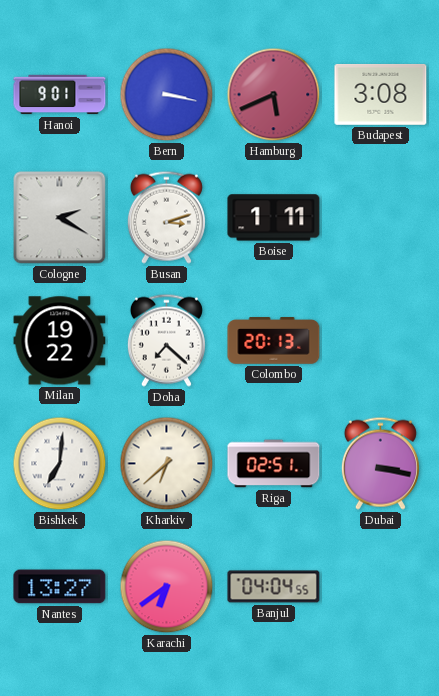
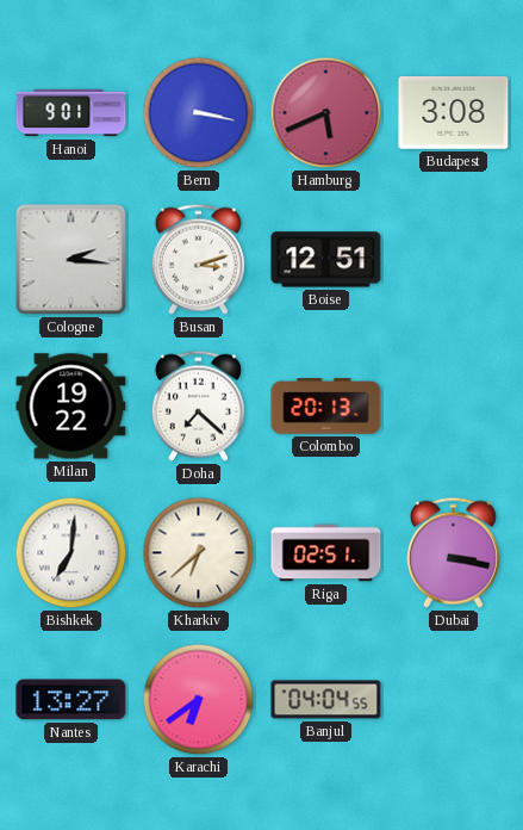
Cologne: 2:20 -> 2:16 (71, 260)
Boise: 1:11 -> 12:51 (326, 260)
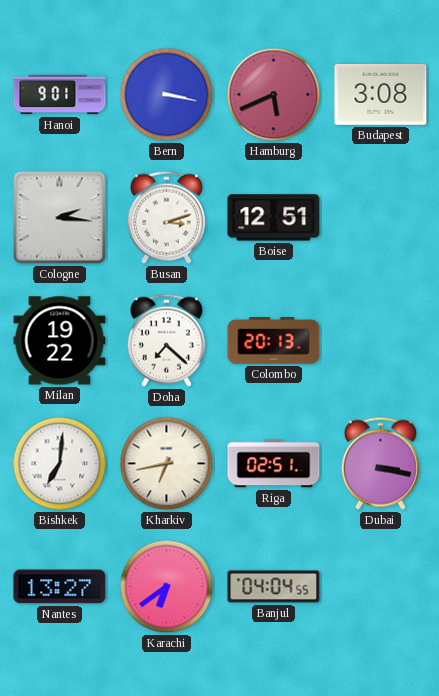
Kharkiv: 6:38 -> 6:43 (167, 464)
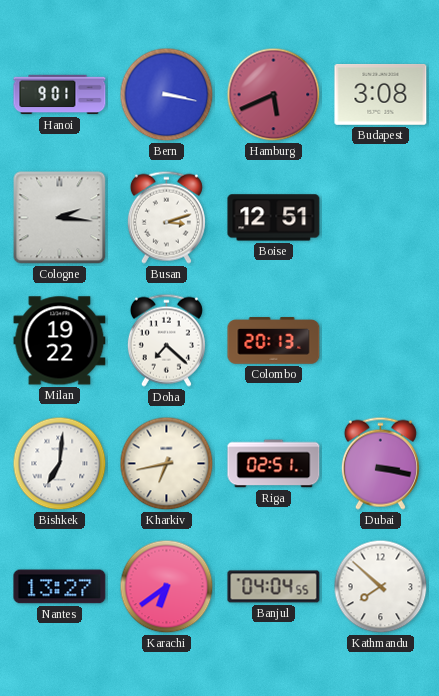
Kathmandu: none -> 7:52 (381, 587)
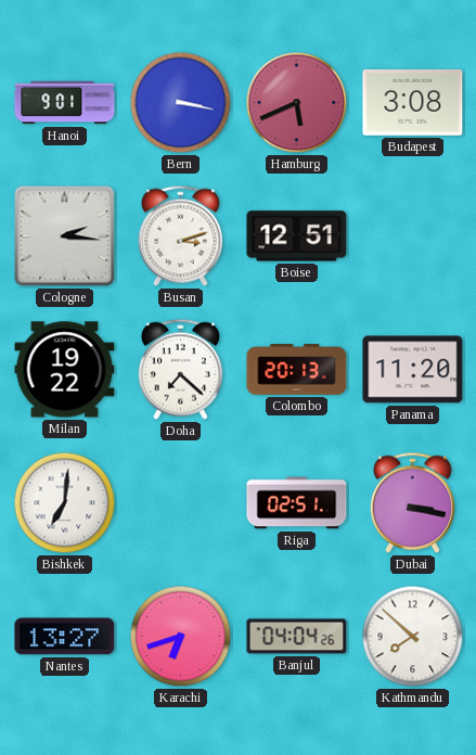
Panama: none -> 11:20 (413, 370)
Kharkiv: 6:43 -> none (167, 464)
Karachi: 6:39 -> 6:42 (181, 637)
Banjul: 04:04:55 -> 04:04:26 (297, 637)
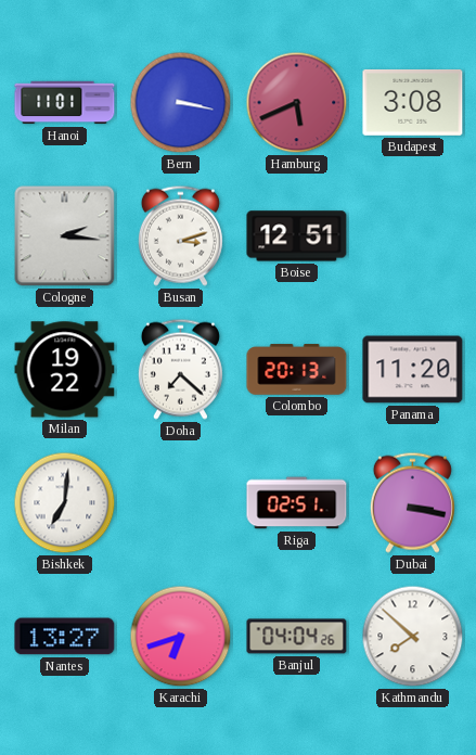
Hanoi: 9:01 -> 11:01 (65, 103)
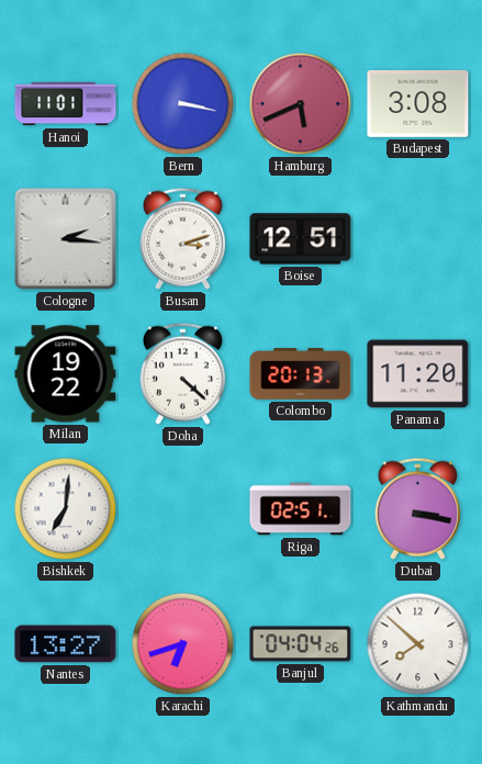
Doha: 7:22 -> 4:22 (182, 373)
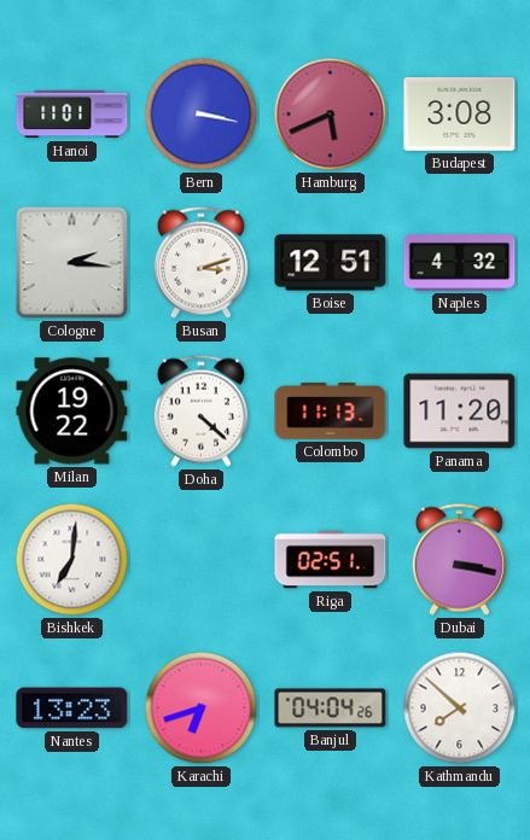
Naples: none -> 4:32 (460, 262)
Colombo: 20:13 -> 11:13 (331, 412)
Nantes: 13:27 -> 13:23 (72, 708)
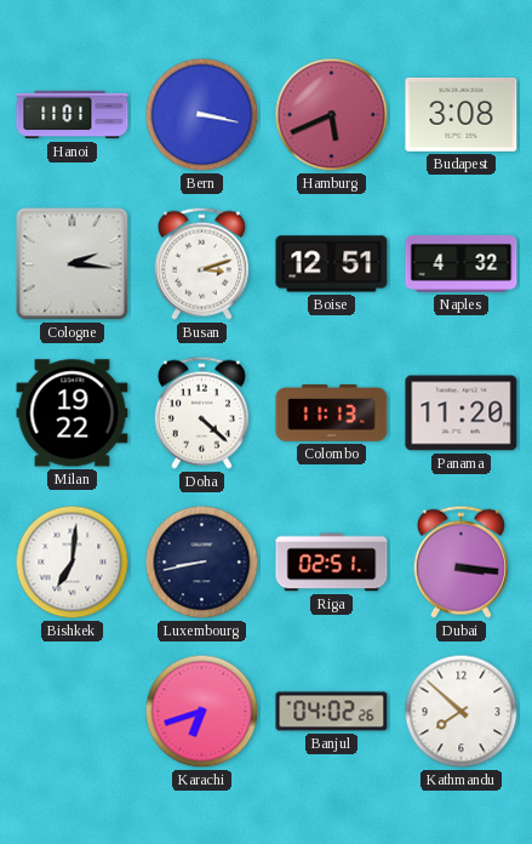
Luxembourg: none -> 8:43 (202, 563)
Dubai: 3:17 -> 3:16 (461, 561)
Nantes: 13:23 -> none (72, 708)
Banjul: 04:04 -> 04:02 (332, 712)
